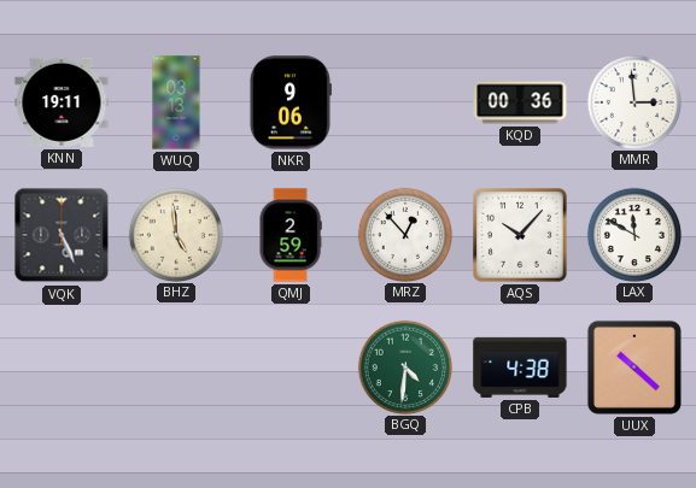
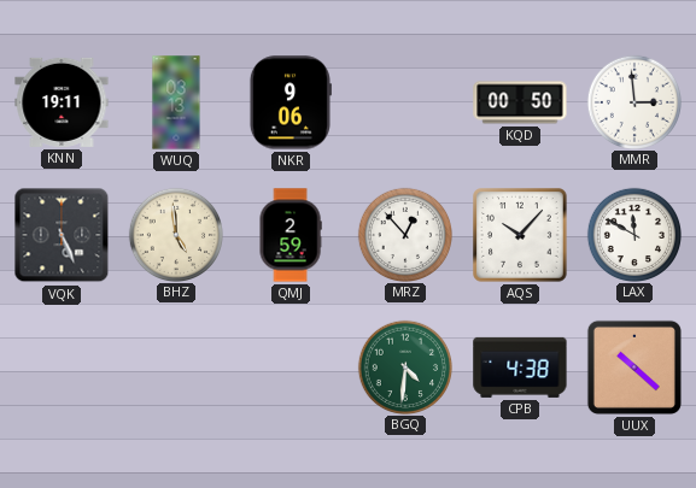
KQD: 00:36 -> 00:50 (520, 102)
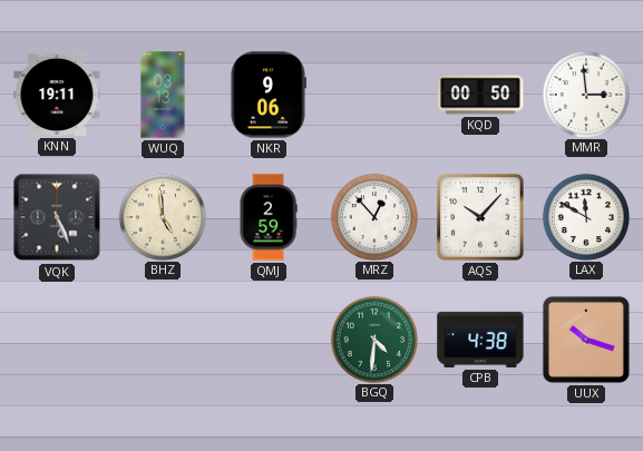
UUX: 10:22 -> 10:18 (586, 340)
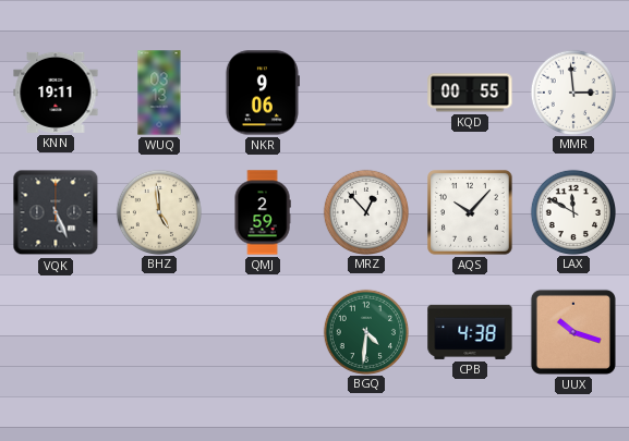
KQD: 00:50 -> 00:55 (470, 93)
